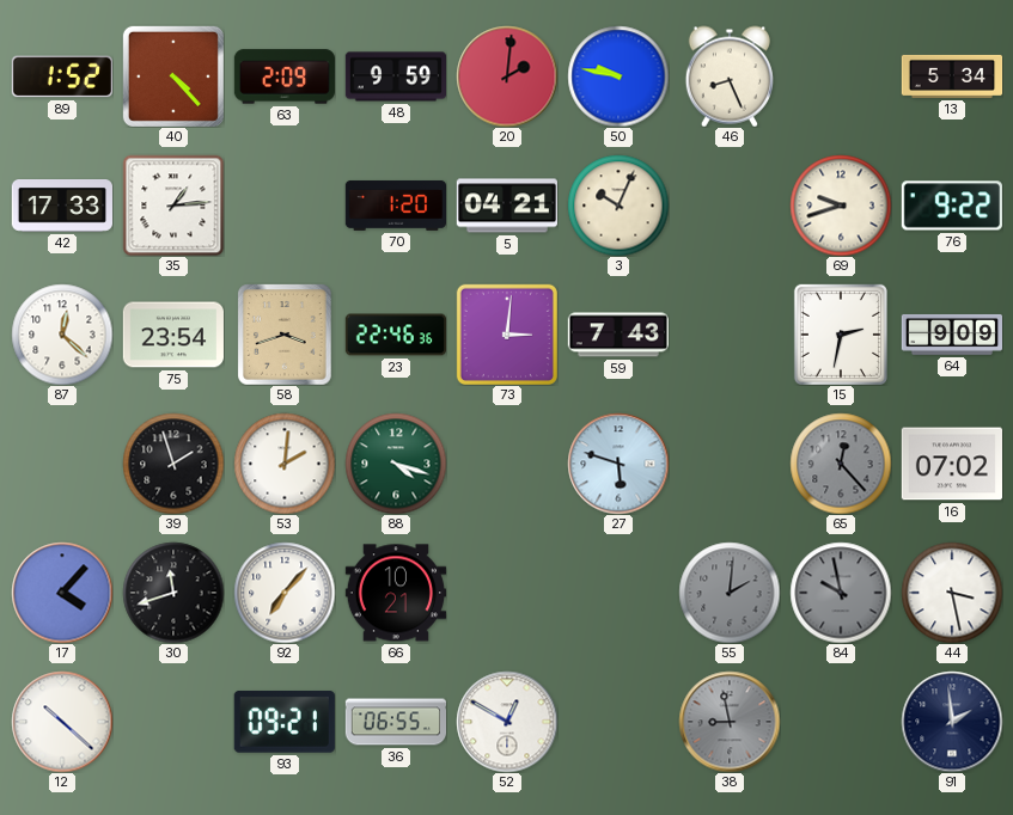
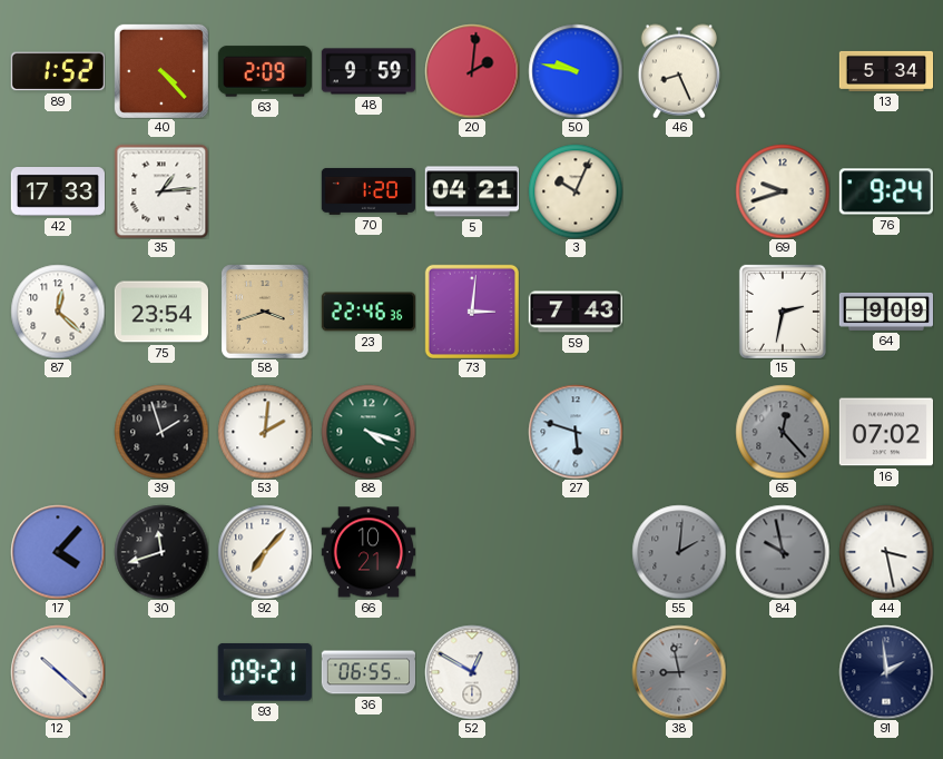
76: 9:22 -> 9:24 (886, 191)
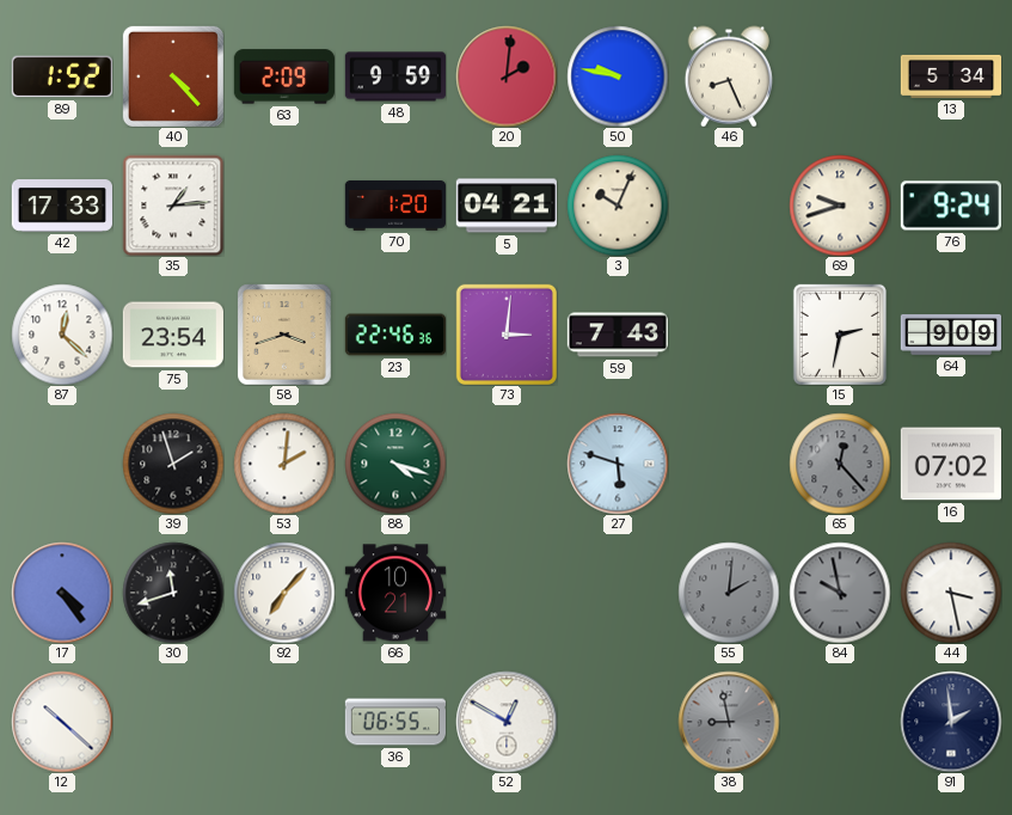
17: 4:07 -> 4:24 (62, 593)
93: 09:21 -> none (265, 672)
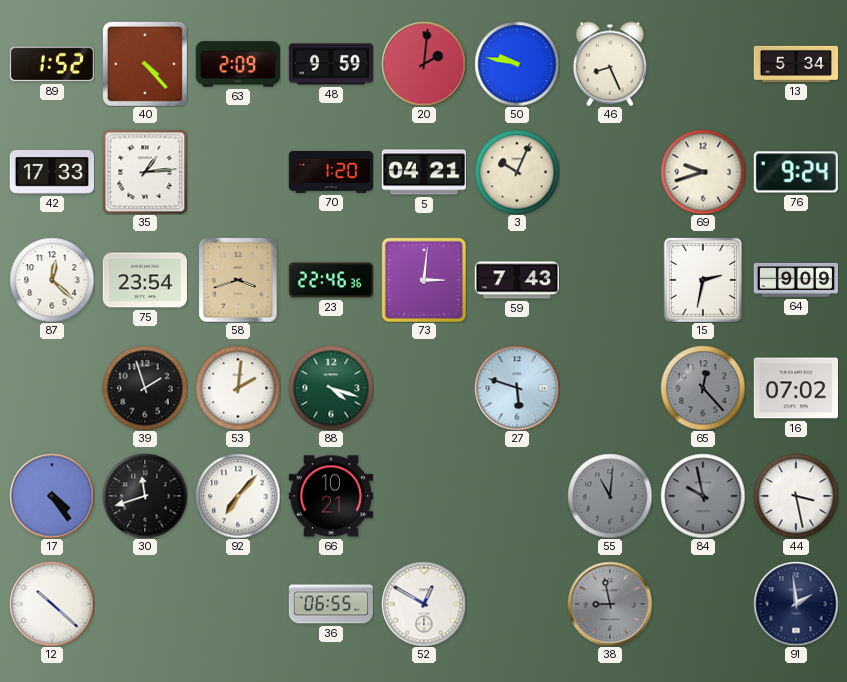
55: 2:01 -> 11:01 (610, 496)
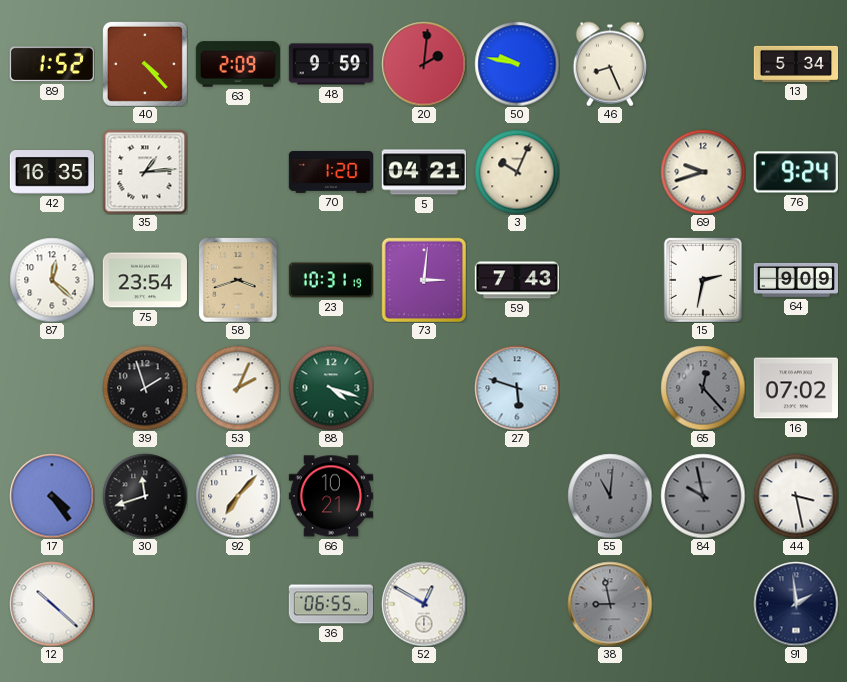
42: 17:33 -> 16:35 (51, 173)
23: 22:46 -> 10:31 (330, 280)
53: 2:01 -> 2:04 (238, 388)
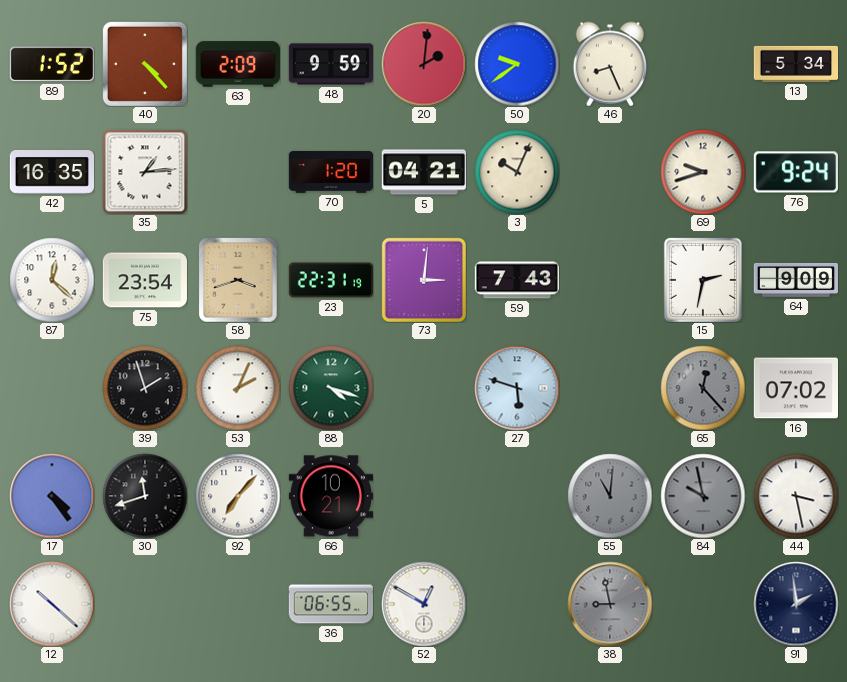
50: 9:47 -> 9:39 (517, 64)
23: 10:31 -> 22:31 (330, 280)
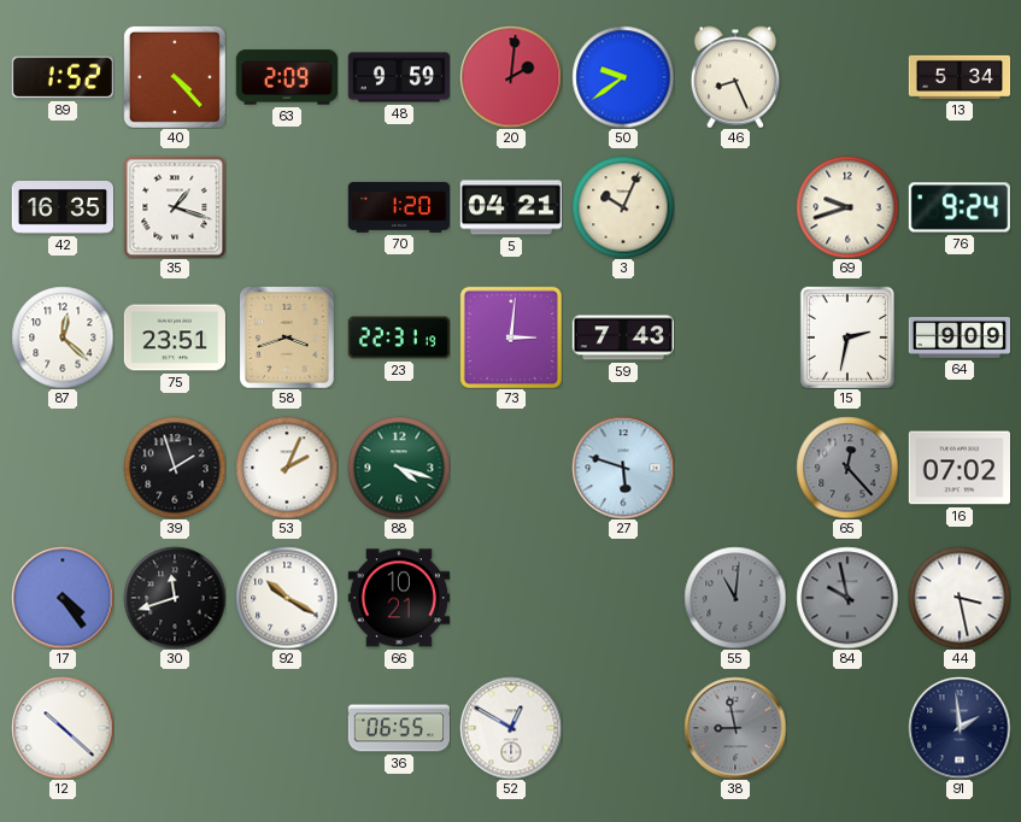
35: 1:14 -> 1:18 (175, 207)
75: 23:54 -> 23:51 (174, 337)
92: 7:07 -> 10:20 (287, 598)
